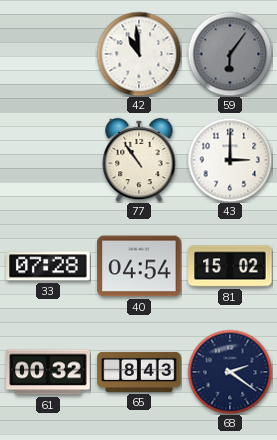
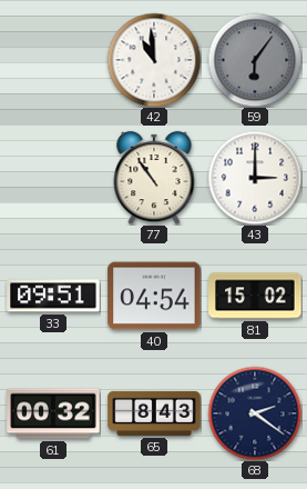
33: 07:28 -> 09:51 (53, 296)
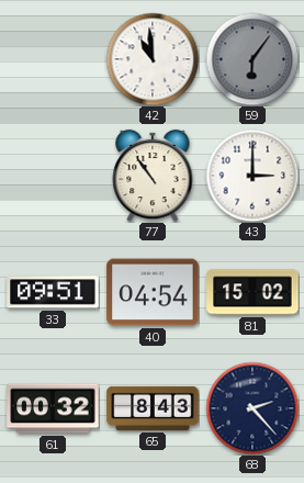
68: 2:21 -> 2:23 (252, 408)
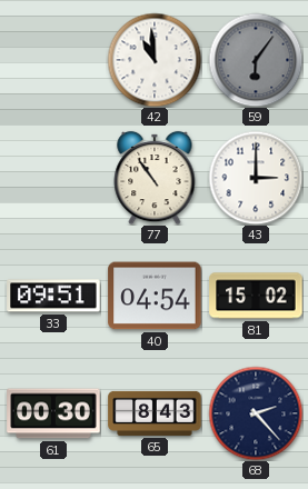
61: 00:32 -> 00:30 (53, 413)
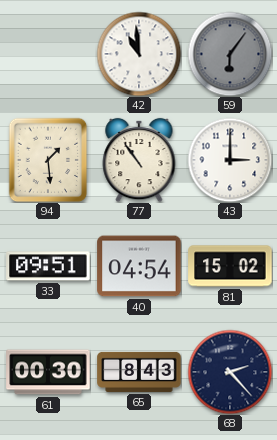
94: none -> 1:29 (48, 160)
